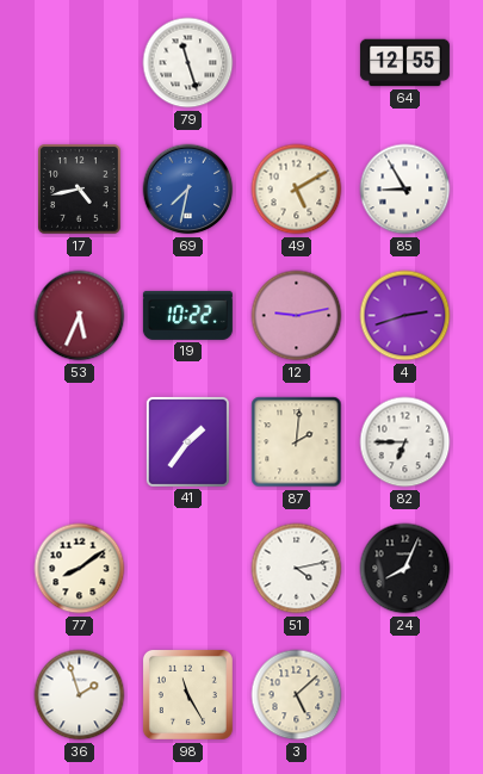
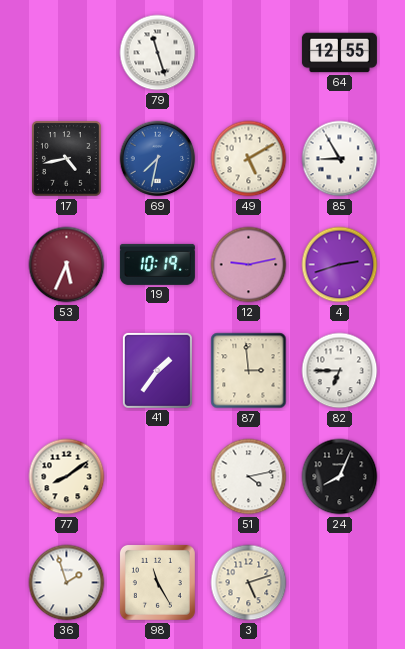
19: 10:22 -> 10:19 (157, 264)
87: 2:01 -> 2:59 (249, 371)
3: 5:08 -> 5:12 (249, 583)
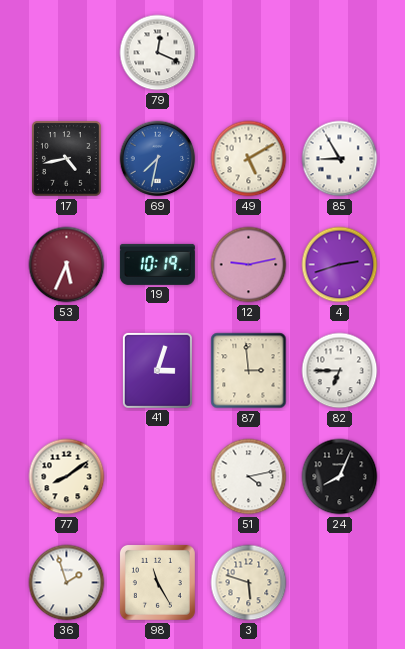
79: 11:27 -> 12:19 (158, 53)
64: 12:55 -> none (339, 53)
41: 1:36 -> 3:03 (157, 370)
3: 5:12 -> 5:48 (249, 583)
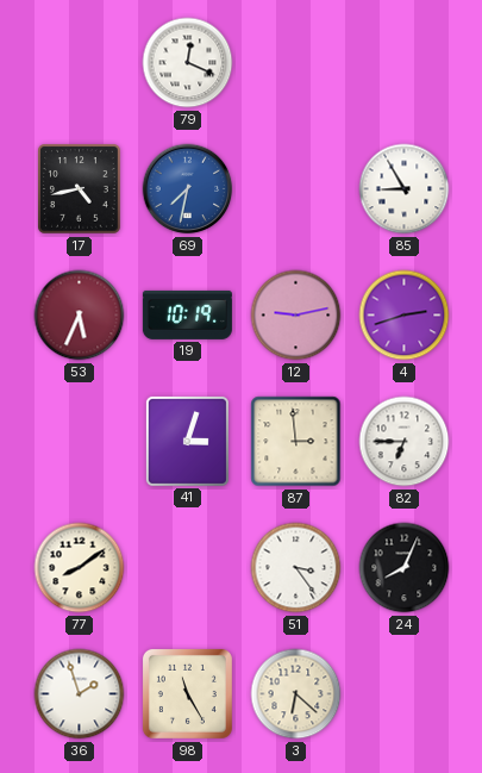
49: 5:10 -> none (249, 159)
51: 4:13 -> 3:24 (296, 568)
3: 5:48 -> 6:22 (296, 694)
